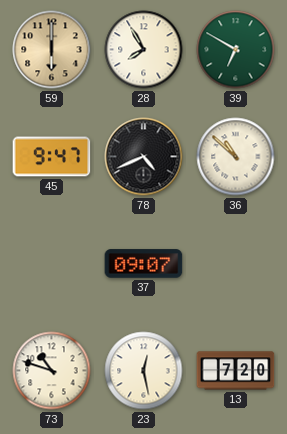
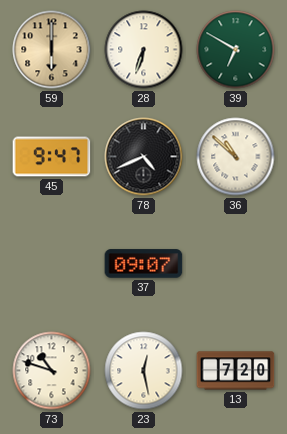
28: 7:55 -> 6:33 (144, 50)
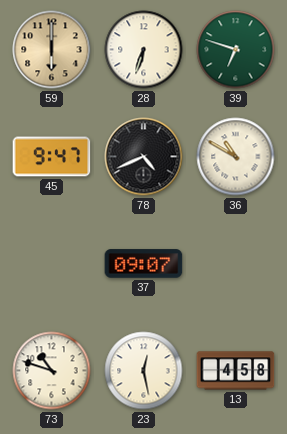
39: 6:50 -> 6:48 (236, 50)
36: 10:52 -> 10:50 (236, 157)
13: 7:20 -> 4:58 (236, 371)
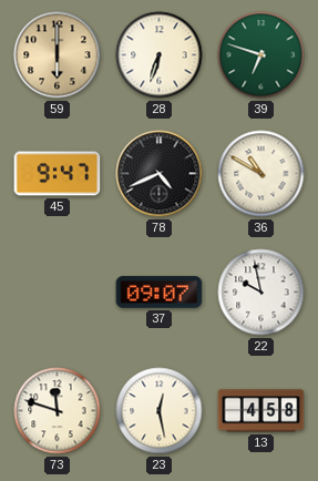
22: none -> 9:58 (261, 293)
73: 10:48 -> 11:48 (58, 411)
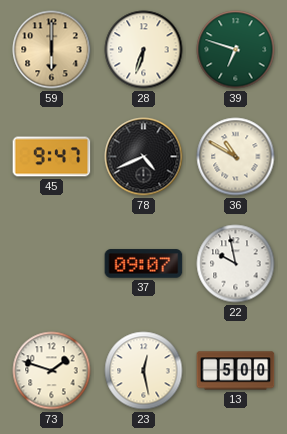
73: 11:48 -> 1:48 (52, 371)
13: 4:58 -> 5:00 (236, 371)
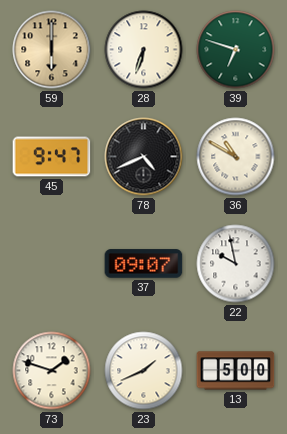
23: 12:28 -> 1:41 (144, 371)
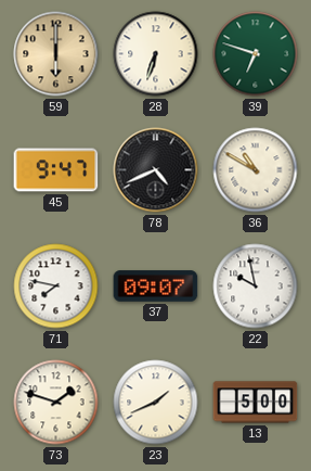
71: none -> 7:47 (56, 287)
